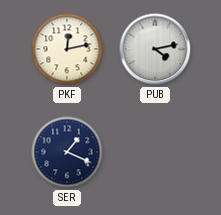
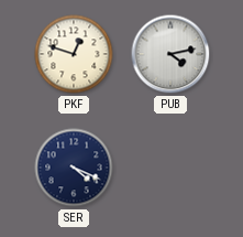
PKF: 12:13 -> 12:48 (74, 54)
SER: 1:19 -> 4:19 (74, 168)
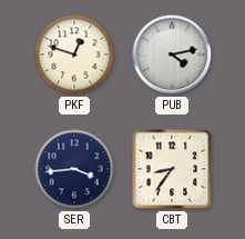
SER: 4:19 -> 3:44 (74, 169)
CBT: none -> 8:36 (172, 169)
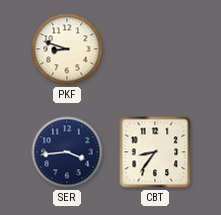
PKF: 12:48 -> 8:48 (67, 49)
PUB: 4:13 -> none (172, 54)
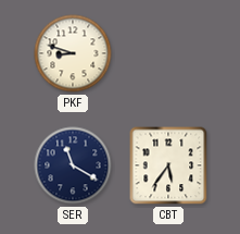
SER: 3:44 -> 11:20 (73, 165)
CBT: 8:36 -> 5:36 (168, 165)
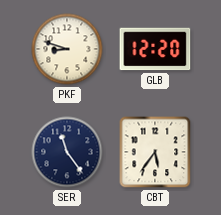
GLB: none -> 12:20 (155, 49)
SER: 11:20 -> 11:24 (67, 152)
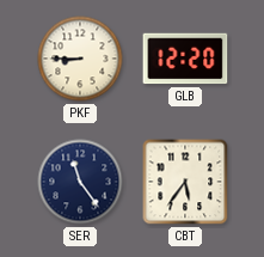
PKF: 8:48 -> 8:45 (80, 59)
